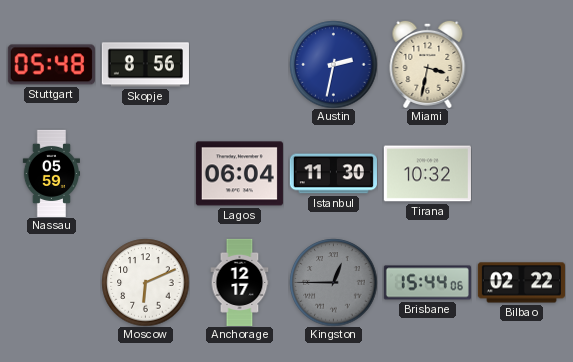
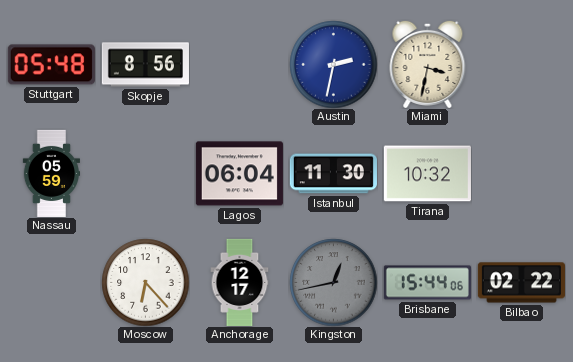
Moscow: 6:11 -> 6:23 (145, 282)
Kingston: 12:45 -> 12:43 (333, 282)
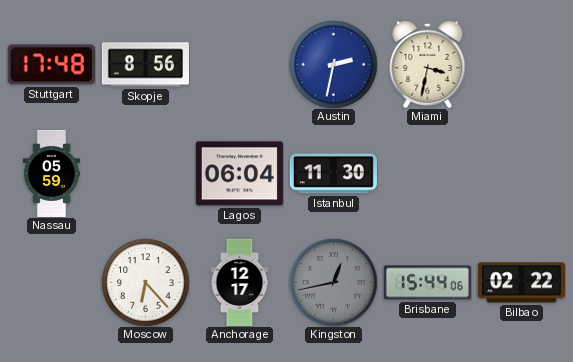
Stuttgart: 05:48 -> 17:48 (51, 65)
Tirana: 10:32 -> none (427, 174)
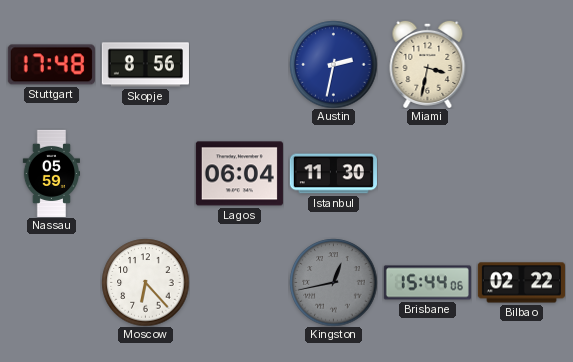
Anchorage: 12:17 -> none (240, 282)
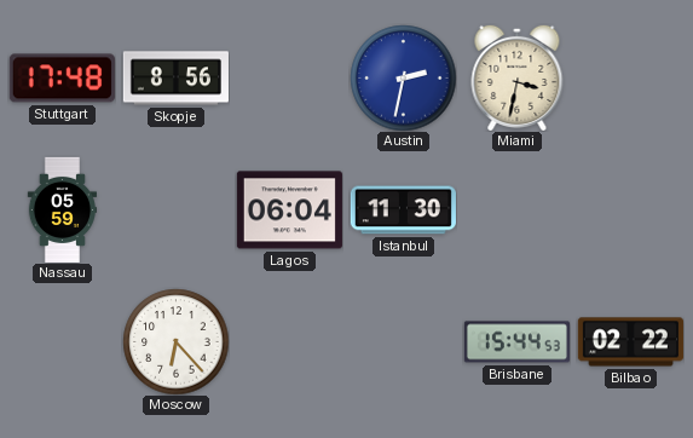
Kingston: 12:43 -> none (333, 282)
Brisbane: 15:44:06 -> 15:44:53 (516, 342)
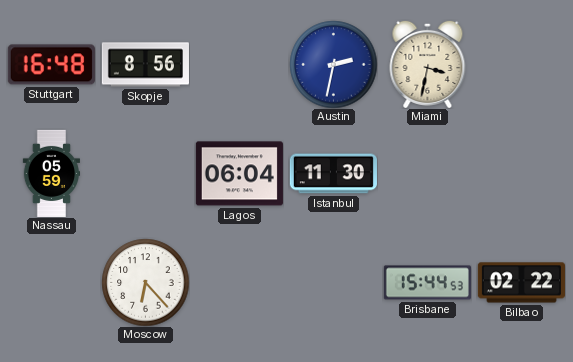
Stuttgart: 17:48 -> 16:48 (51, 65)
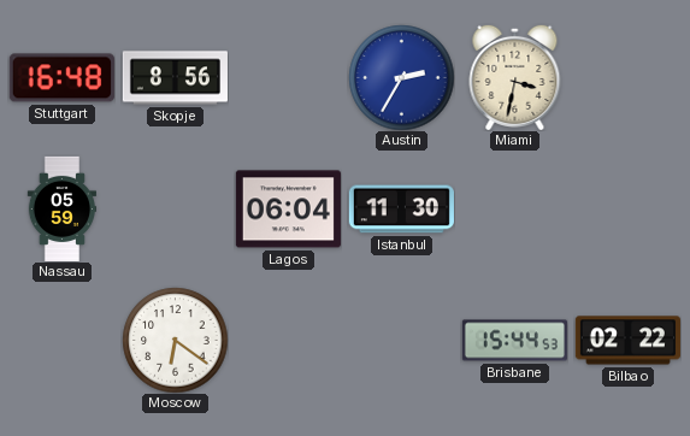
Austin: 2:32 -> 2:35 (401, 77)
Moscow: 6:23 -> 6:21 (175, 340)
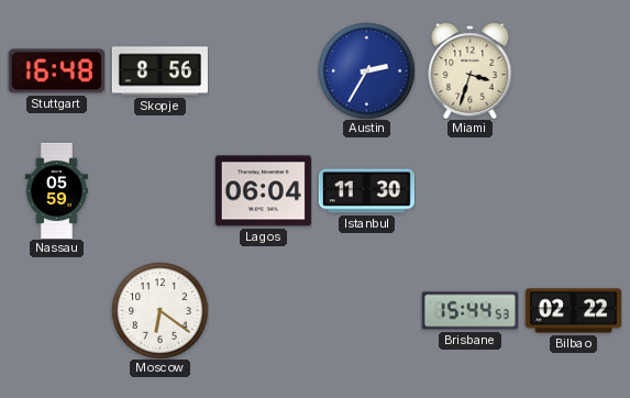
Miami: 3:32 -> 3:33 (471, 70)
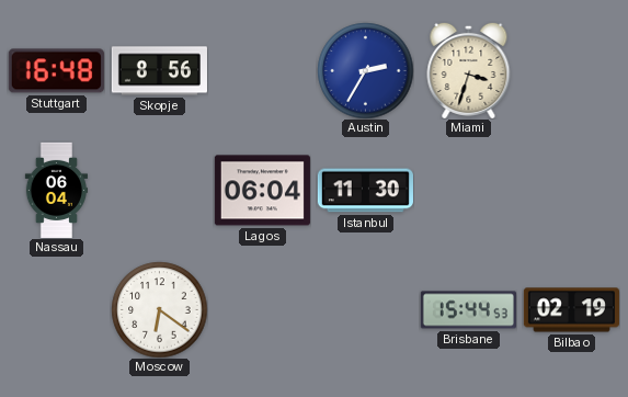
Nassau: 05:59 -> 06:04 (56, 190)
Bilbao: 02:22 -> 02:19 (571, 310)
